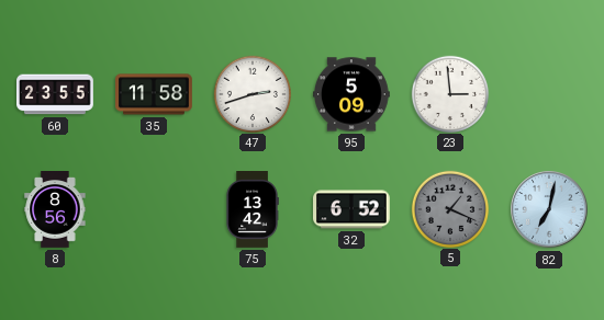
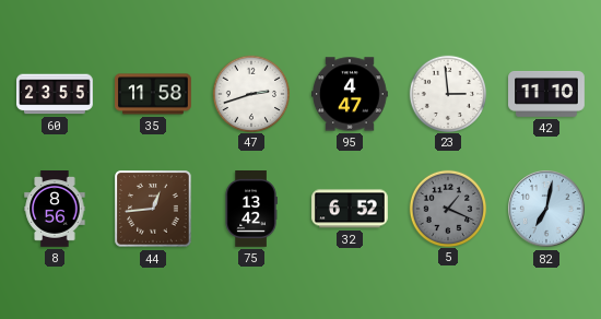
95: 5:09 -> 4:47 (351, 94)
42: none -> 11:10 (547, 94)
44: none -> 12:44 (153, 209)
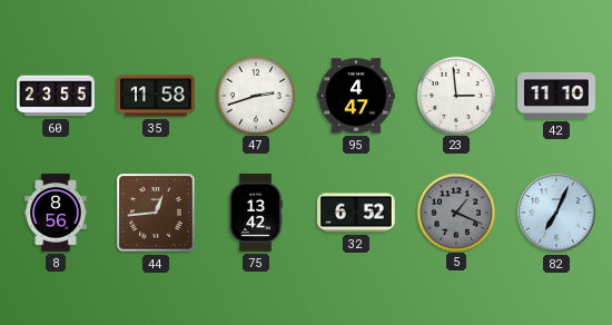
82: 7:02 -> 7:04 (556, 213)
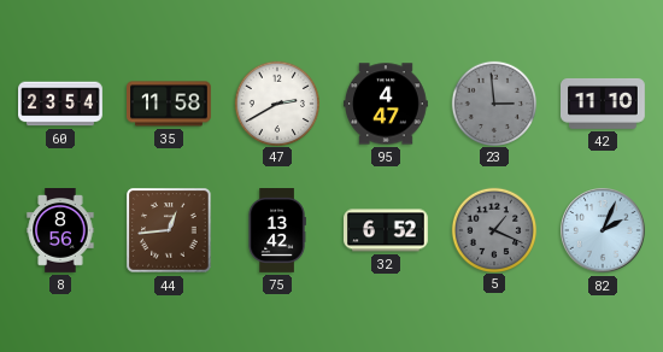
60: 23:55 -> 23:54 (61, 104)
47: 2:42 -> 2:40 (276, 102)
23 dial: white -> grey (493, 102)
82: 7:04 -> 2:04 (603, 230)
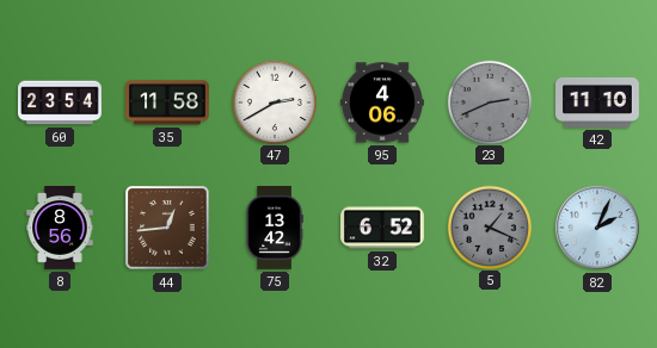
95: 4:47 -> 4:06 (383, 102)
23: 2:59 -> 2:41 (489, 101)
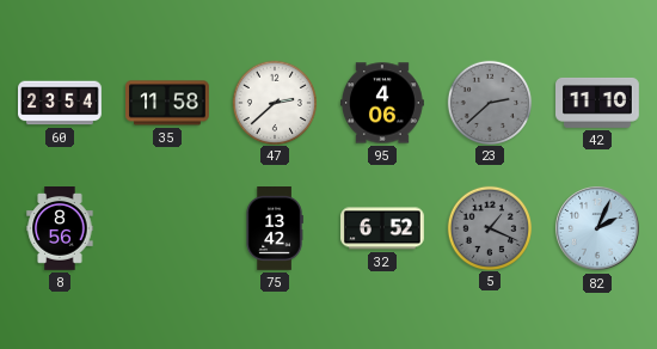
47: 2:40 -> 2:38 (274, 102)
23: 2:41 -> 2:38 (489, 102)
44: 12:44 -> none (167, 228)
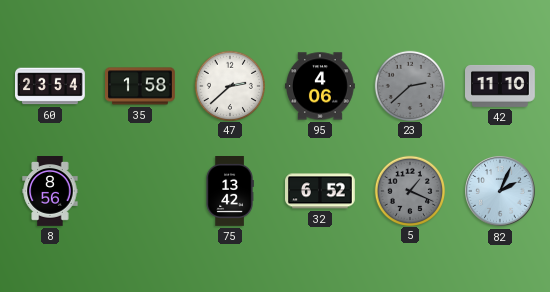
35: 11:58 -> 1:58 (141, 86)
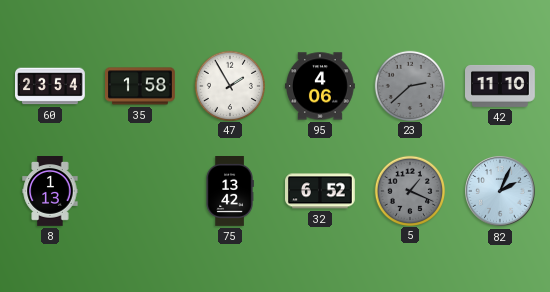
47: 2:38 -> 1:55 (229, 85)
8: 8:56 -> 1:13 (50, 191)
